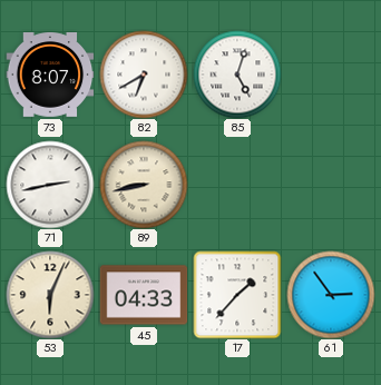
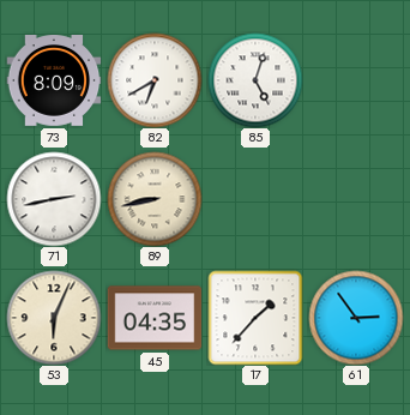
73: 8:07 -> 8:09 (54, 82)
45: 04:33 -> 04:35 (155, 318)
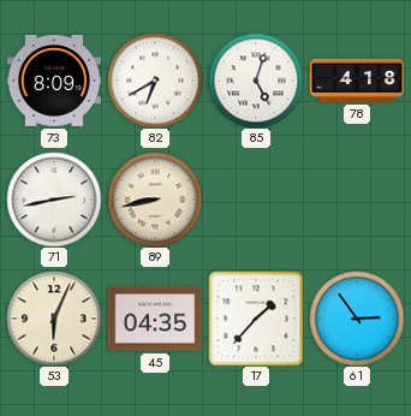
78: none -> 4:18 (357, 81)
